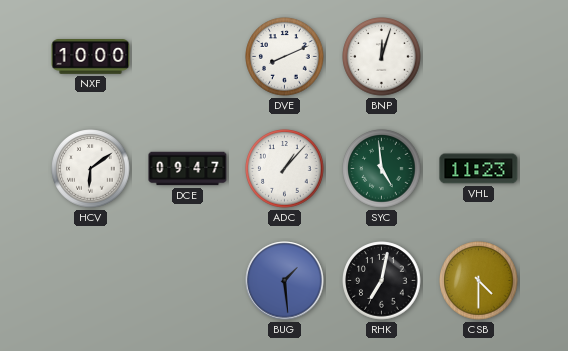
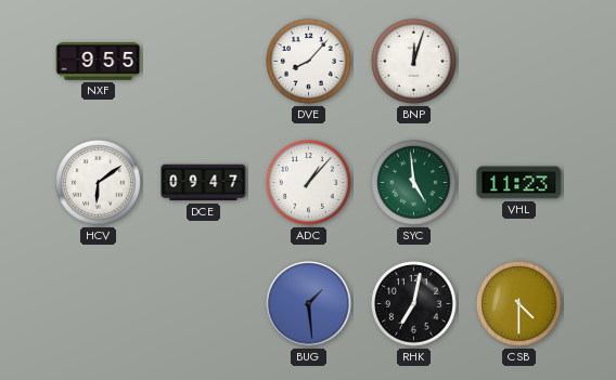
NXF: 10:00 -> 9:55 (99, 62)
DVE: 8:11 -> 8:07 (309, 62)
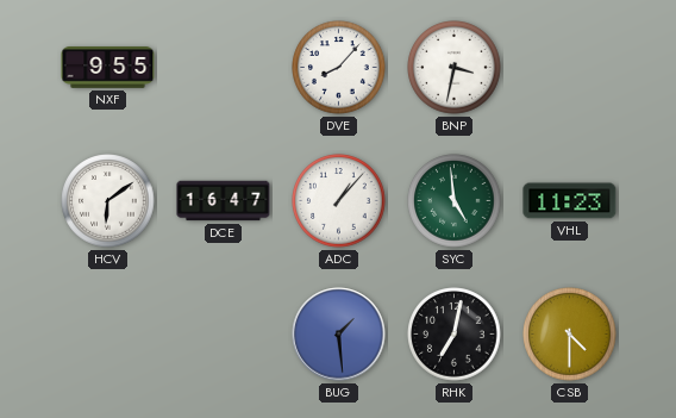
BNP: 12:03 -> 3:32 (455, 68)
DCE: 09:47 -> 16:47 (224, 201)
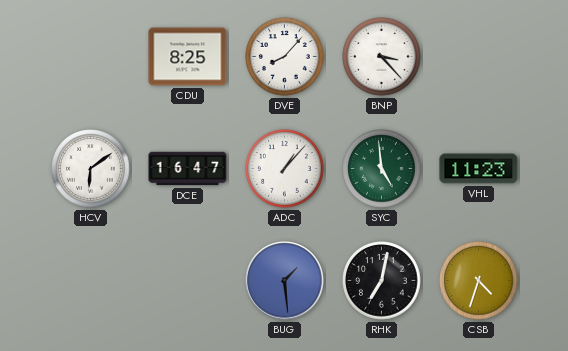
NXF: 9:55 -> none (108, 68)
CDU: none -> 8:25 (188, 57)
BNP: 3:32 -> 3:23 (382, 57)
CSB: 4:30 -> 4:33 (479, 281)
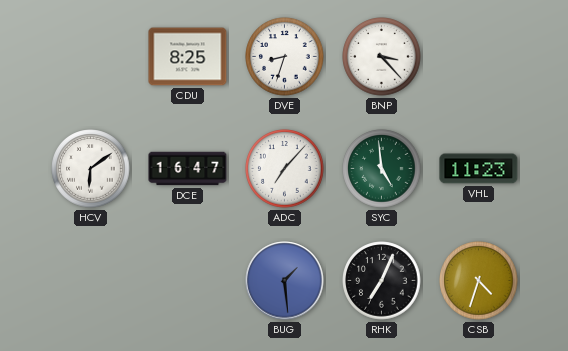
DVE: 8:07 -> 8:33 (285, 57)
ADC: 1:07 -> 7:07 (285, 169)
RHK: 7:02 -> 7:04 (382, 281)
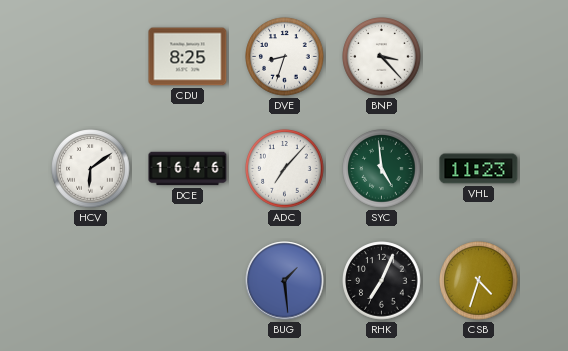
DCE: 16:47 -> 16:46 (188, 169)
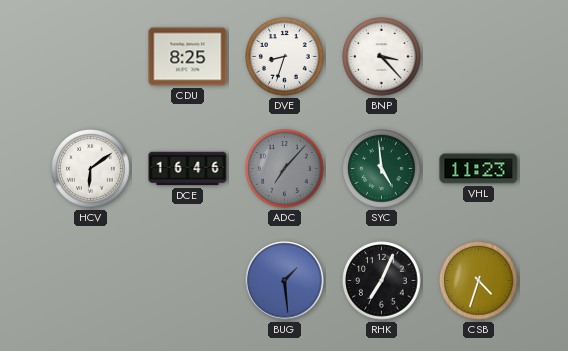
ADC dial: white -> grey (285, 169)
